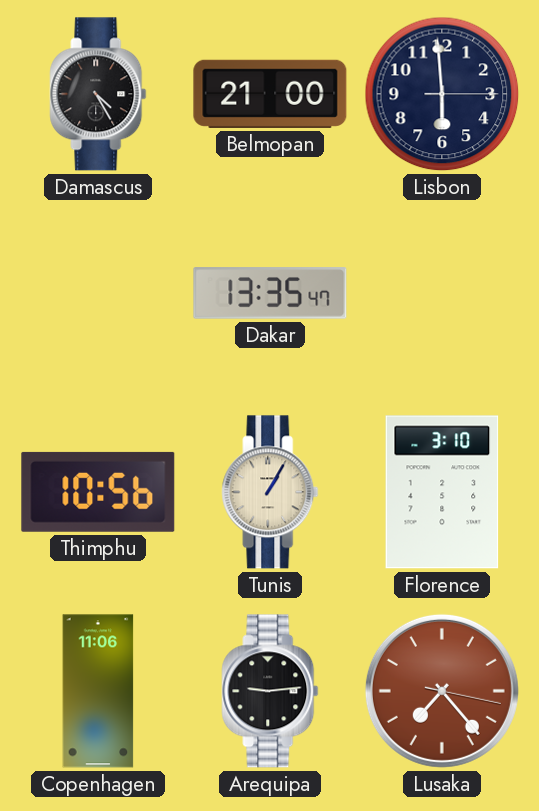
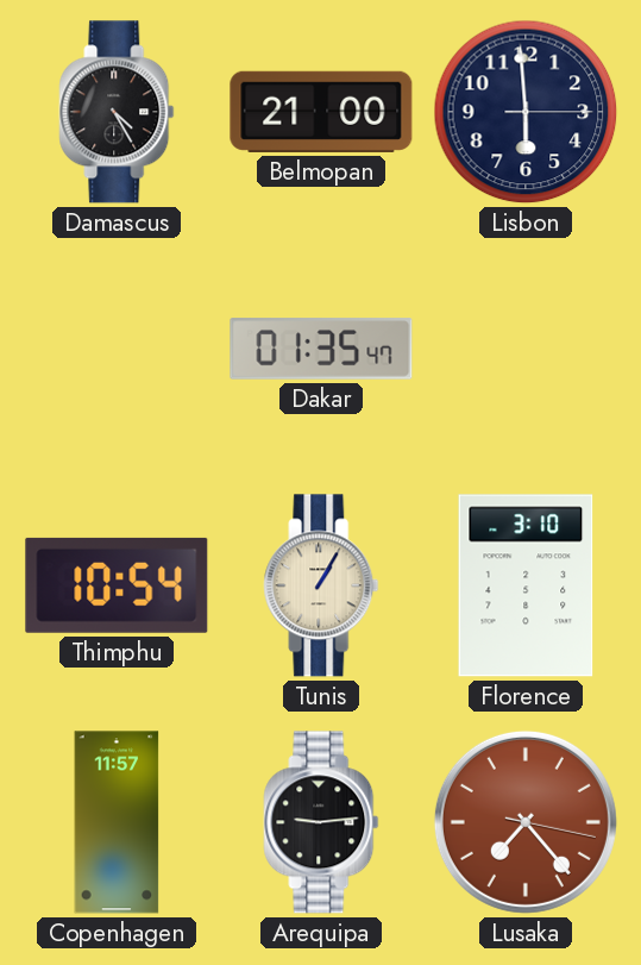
Dakar: 13:35 -> 01:35 (321, 349)
Thimphu: 10:56 -> 10:54 (117, 585)
Copenhagen: 11:06 -> 11:57 (117, 822)
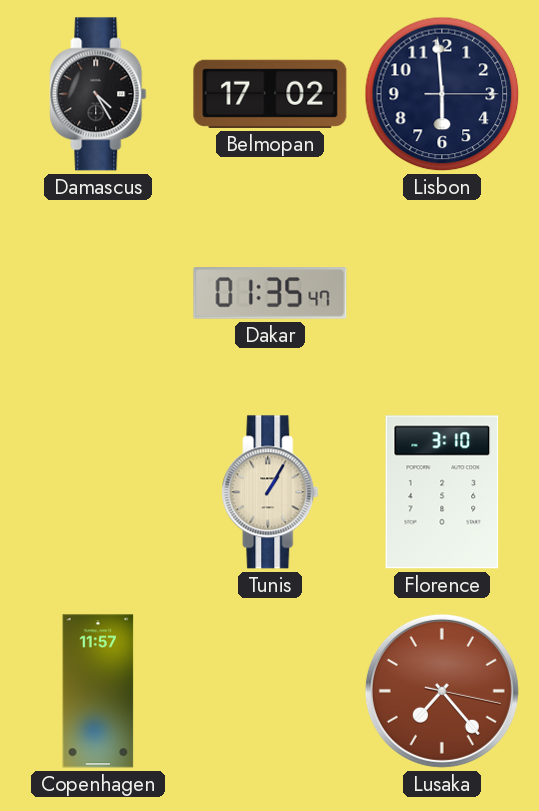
Belmopan: 21:00 -> 17:02 (270, 94)
Thimphu: 10:54 -> none (117, 585)
Arequipa: 9:14 -> none (321, 822)
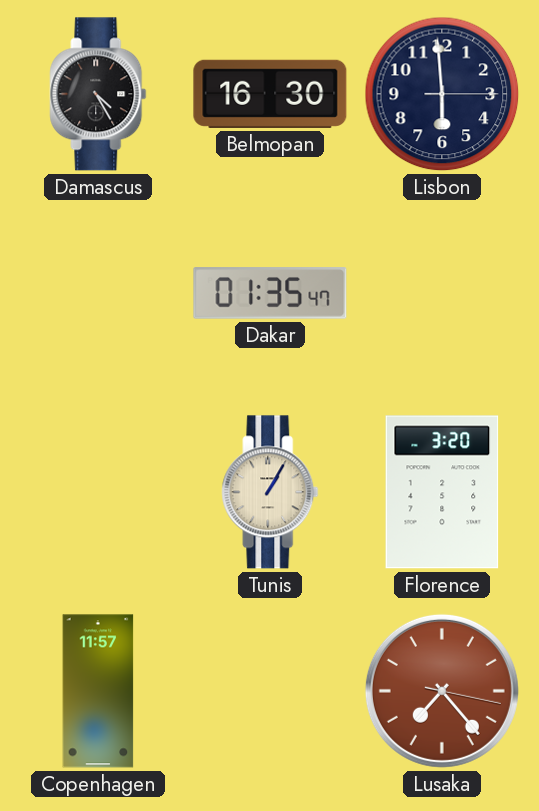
Belmopan: 17:02 -> 16:30 (270, 94)
Florence: 3:10 -> 3:20 (442, 492)
